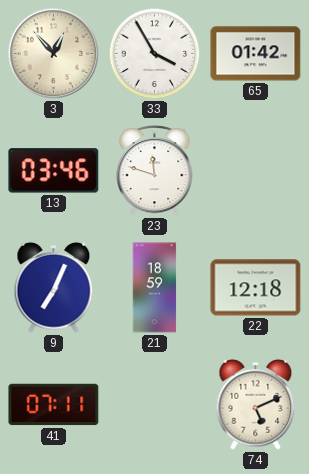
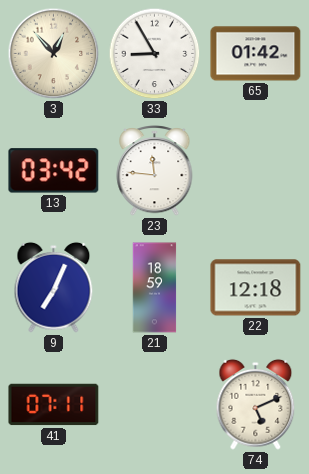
33: 3:55 -> 8:55 (155, 54)
13: 03:46 -> 03:42 (54, 171)
23: 11:48 -> 11:46 (155, 171)
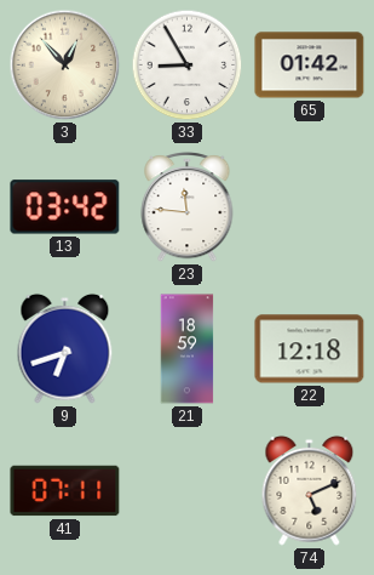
9: 7:04 -> 6:42 (65, 348)
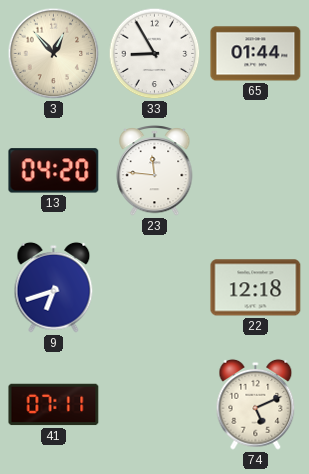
65: 01:42 -> 01:44 (256, 54)
13: 03:42 -> 04:20 (54, 171)
21: 18:59 -> none (188, 349)
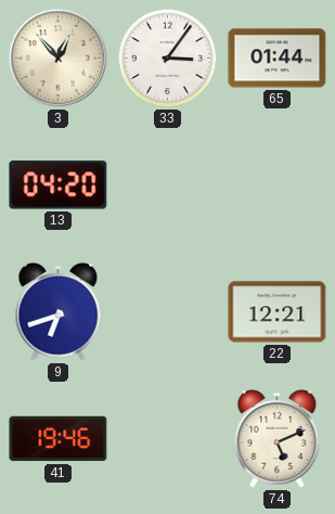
33: 8:55 -> 3:06 (168, 59)
23: 11:46 -> none (155, 171)
22: 12:18 -> 12:21 (278, 312)
41: 07:11 -> 19:46 (59, 439)
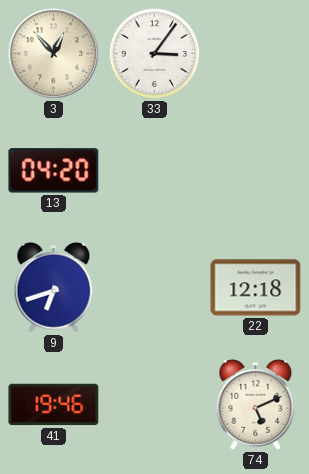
65: 01:44 -> none (278, 59)
22: 12:21 -> 12:18 (256, 288)
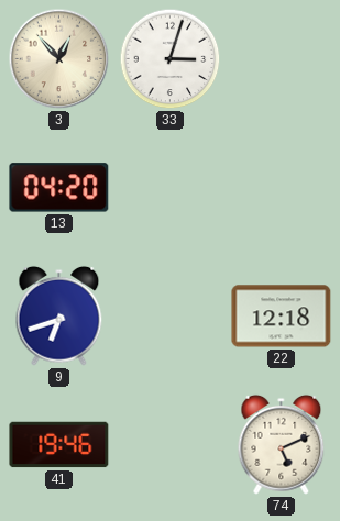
33: 3:06 -> 3:03 (171, 59)
